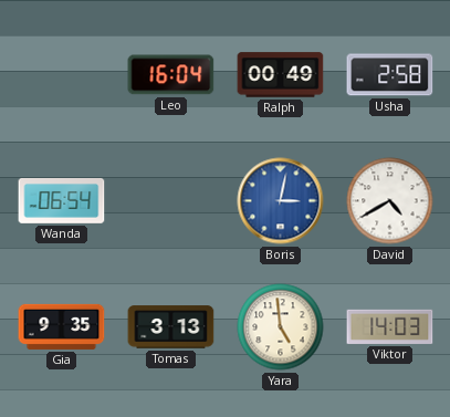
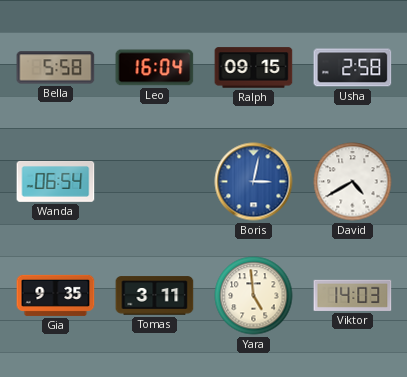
Bella: none -> 5:58 (56, 68)
Ralph: 00:49 -> 09:15 (254, 68)
Tomas: 3:13 -> 3:11 (155, 296)
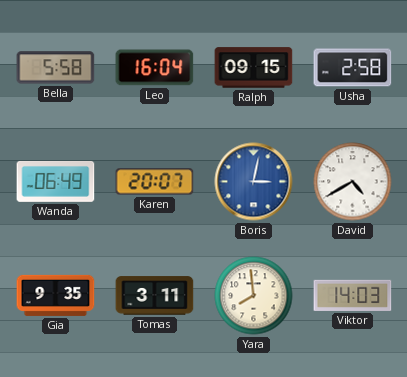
Wanda: 06:54 -> 06:49 (56, 181)
Karen: none -> 20:07 (155, 182)
Yara: 4:59 -> 7:59 (254, 296)
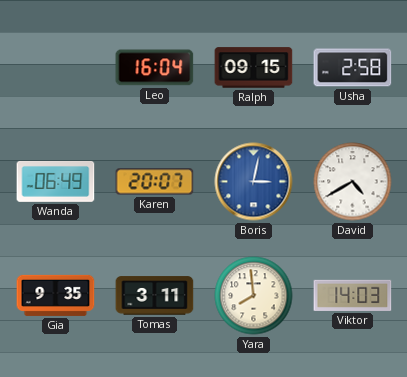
Bella: 5:58 -> none (56, 68)
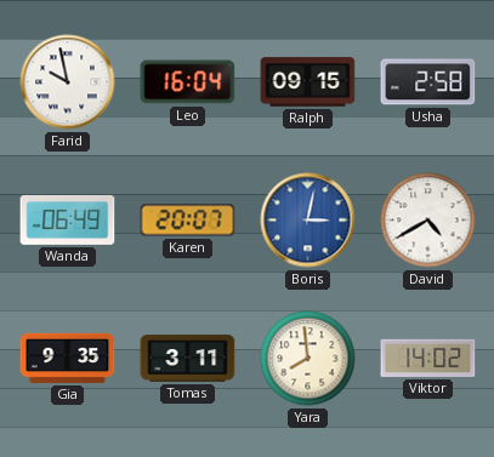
Farid: none -> 9:58 (68, 82)
Viktor: 14:03 -> 14:02 (428, 358)
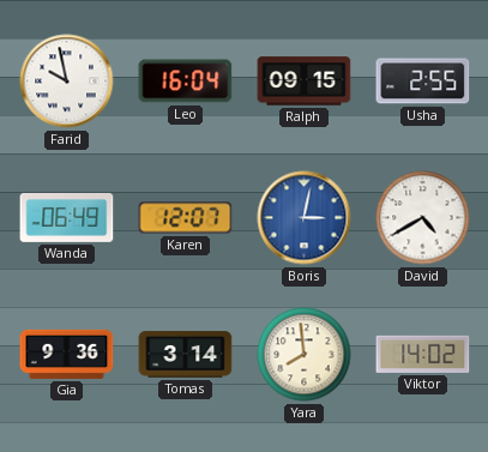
Usha: 2:58 -> 2:55 (423, 82)
Karen: 20:07 -> 12:07 (186, 218)
Gia: 9:35 -> 9:36 (67, 354)
Tomas: 3:11 -> 3:14 (186, 355)
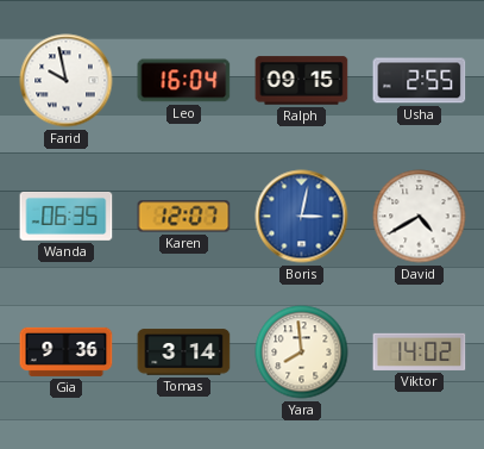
Wanda: 06:49 -> 06:35 (67, 216)
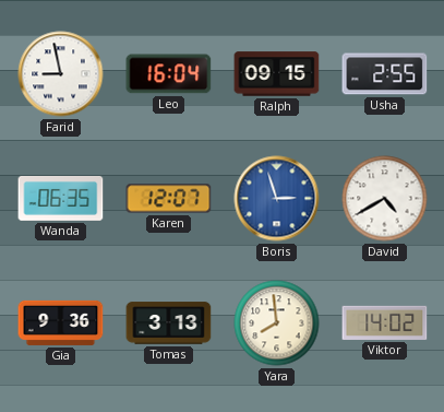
Farid: 9:58 -> 8:58 (61, 74)
Boris: 3:02 -> 2:57 (277, 199)
Tomas: 3:14 -> 3:13 (169, 323)
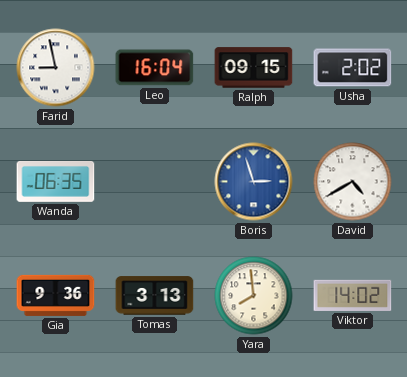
Usha: 2:55 -> 2:02 (353, 68)
Karen: 12:07 -> none (169, 199)
